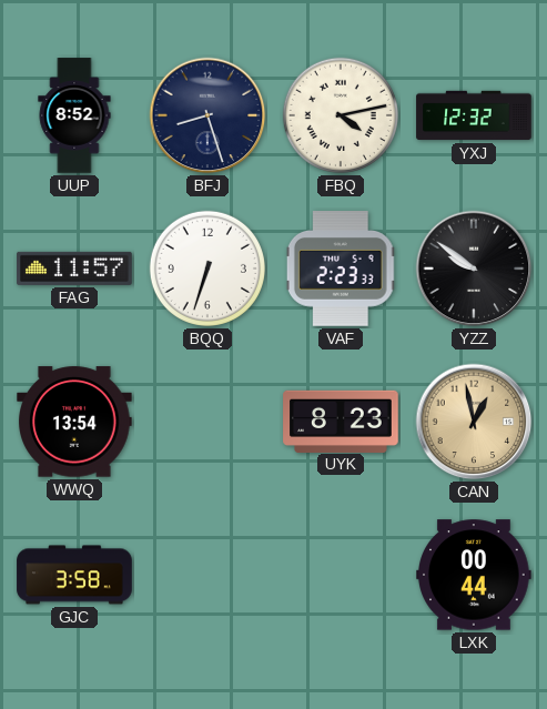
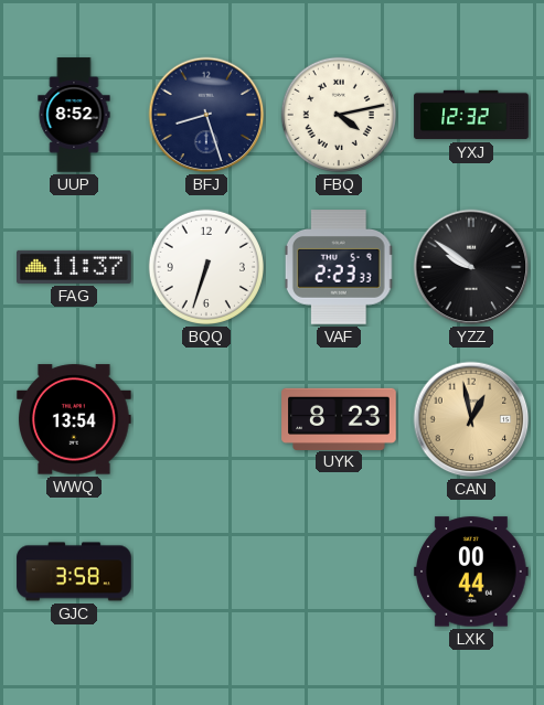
FAG: 11:57 -> 11:37 (74, 267)
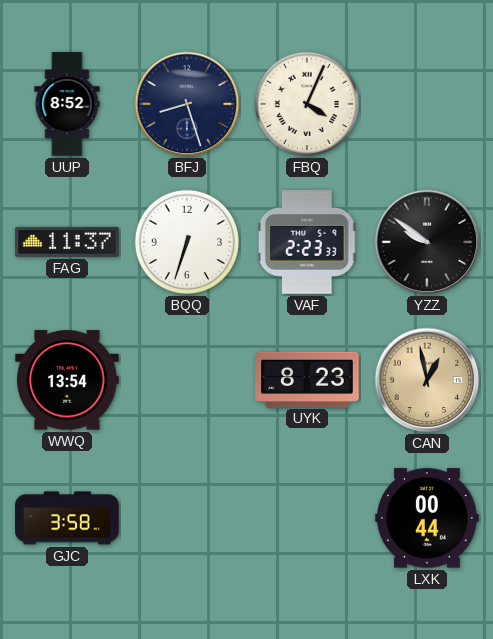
FBQ: 4:13 -> 4:04 (307, 104)
YXJ: 12:32 -> none (471, 115)
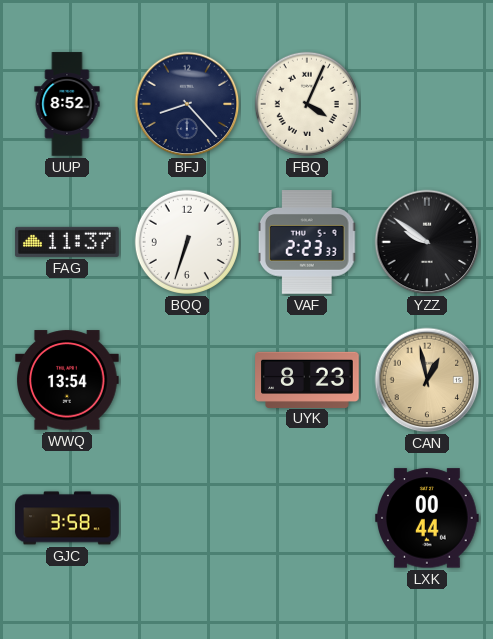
BFJ: 8:27 -> 8:23 (187, 104)
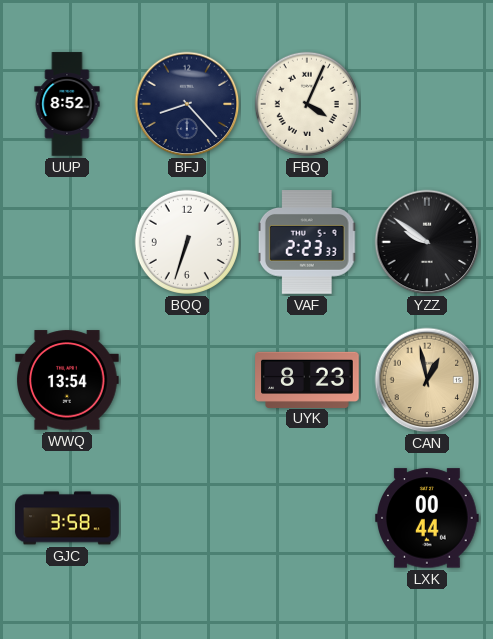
FAG: 11:37 -> none (67, 242)
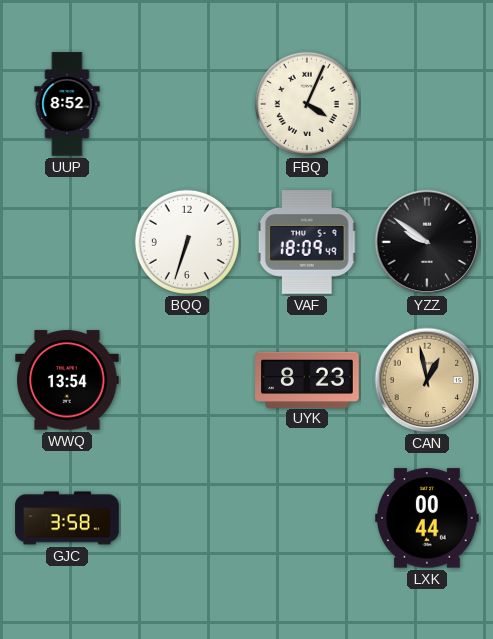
BFJ: 8:23 -> none (187, 104)
VAF: 2:23 -> 18:09 (307, 242)
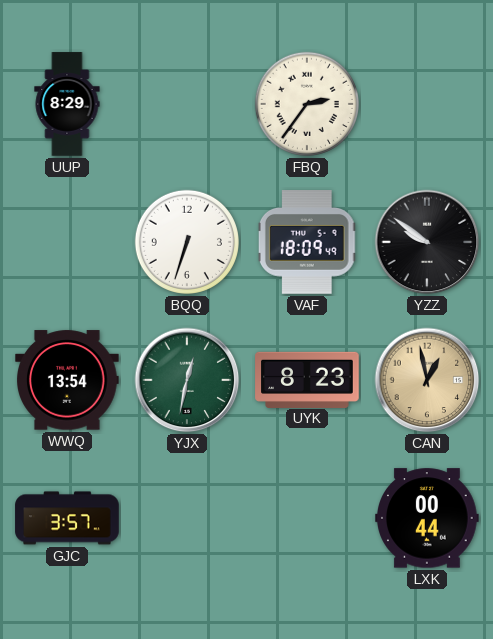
UUP: 8:52 -> 8:29 (67, 104)
FBQ: 4:04 -> 2:36 (307, 104)
YJX: none -> 12:32 (187, 380)
GJC: 3:58 -> 3:57 (67, 518)
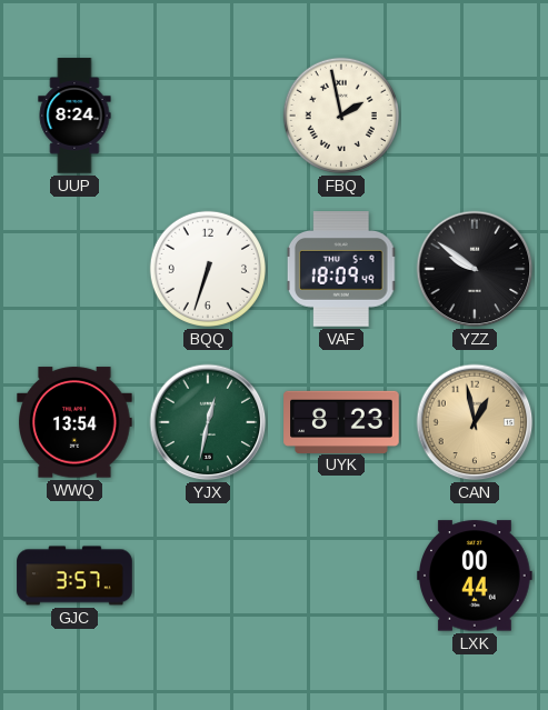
UUP: 8:29 -> 8:24 (74, 116)
FBQ: 2:36 -> 1:58 (341, 116)
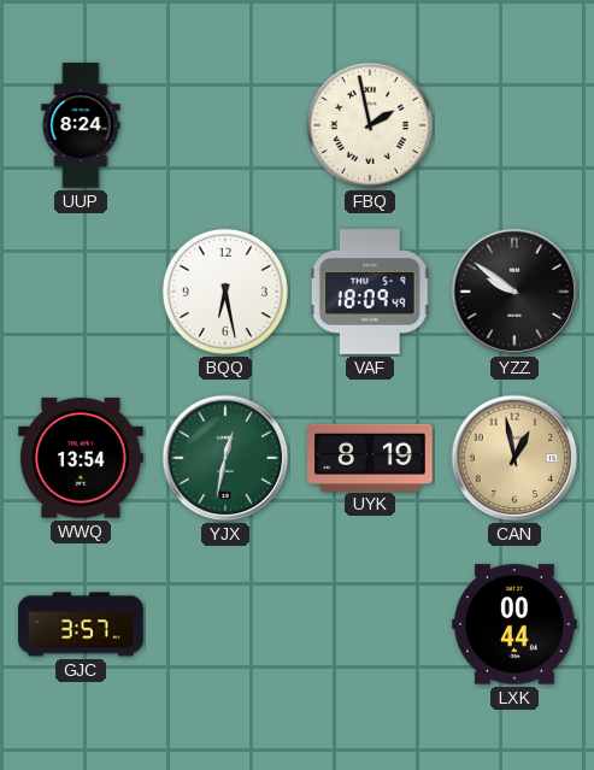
BQQ: 6:33 -> 6:28 (225, 292)
UYK: 8:23 -> 8:19 (370, 457)
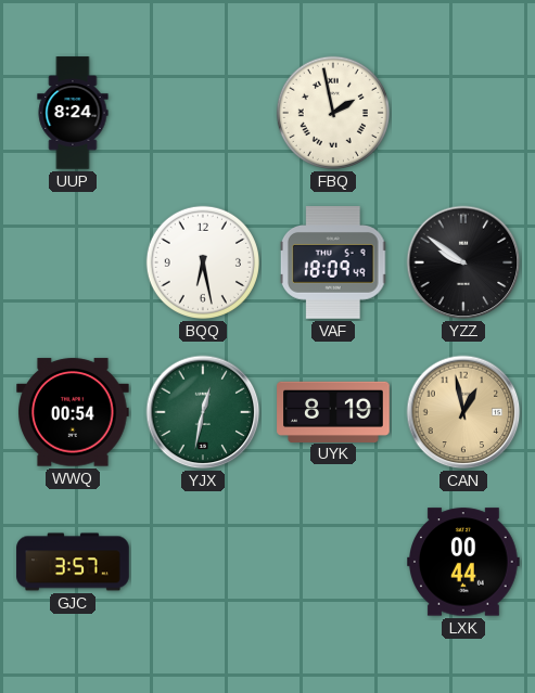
WWQ: 13:54 -> 00:54 (73, 412)
